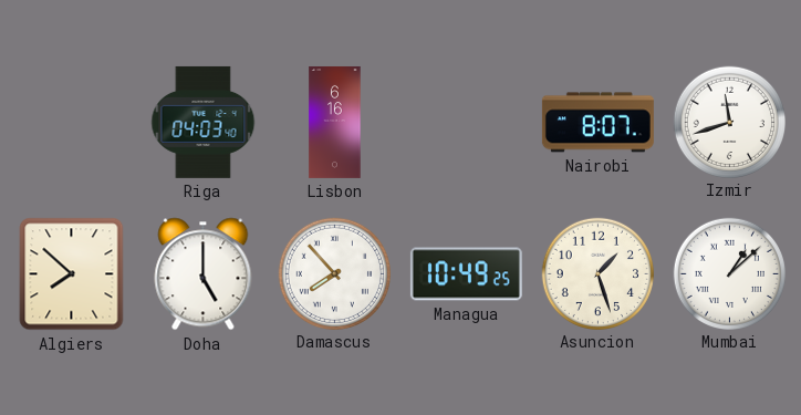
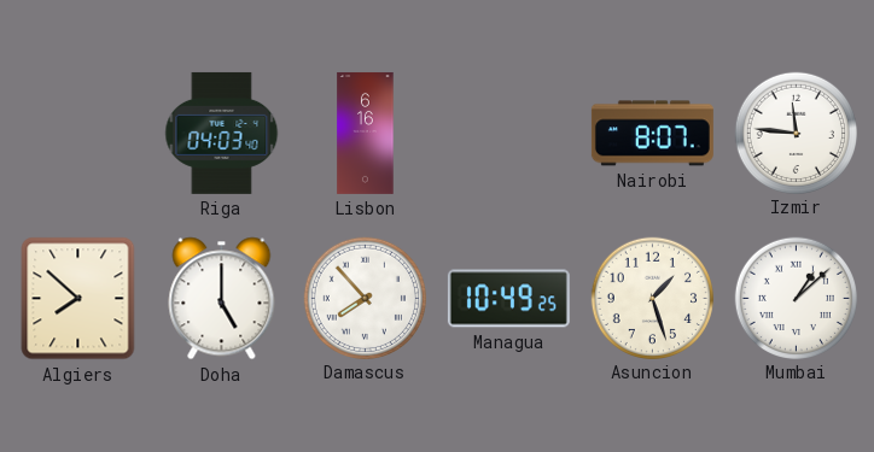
Izmir: 11:42 -> 11:46 (796, 133)
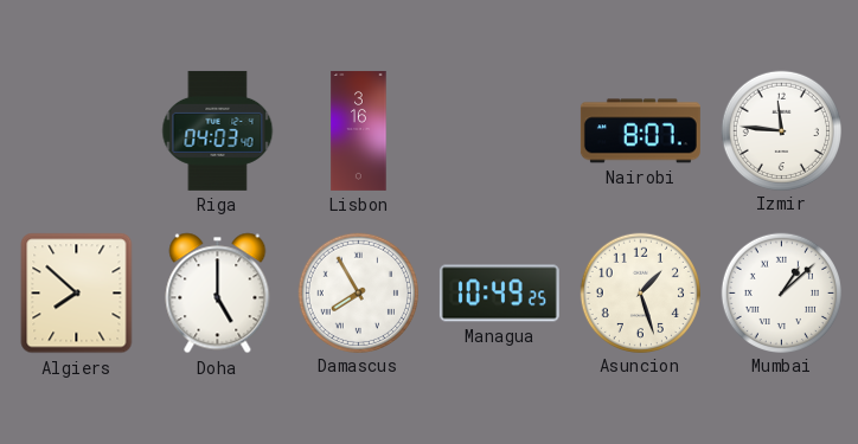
Lisbon: 6:16 -> 3:16 (359, 130)
Damascus: 7:53 -> 7:55 (358, 292)
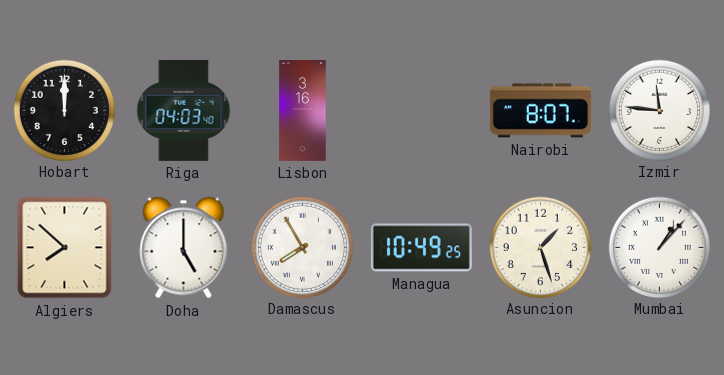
Hobart: none -> 12:00 (64, 110)
Mumbai: 1:08 -> 1:07 (659, 247)
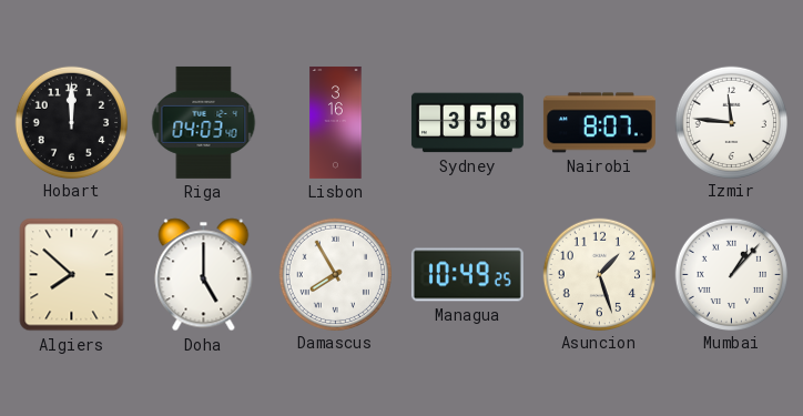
Sydney: none -> 3:58 (467, 123)
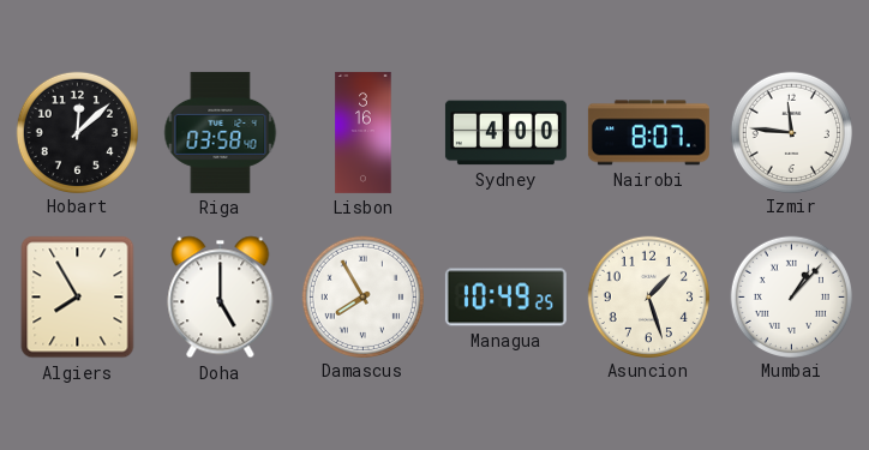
Hobart: 12:00 -> 12:08 (77, 132)
Riga: 04:03 -> 03:58 (221, 132)
Sydney: 3:58 -> 4:00 (505, 133)
Algiers: 7:52 -> 7:55 (78, 298)
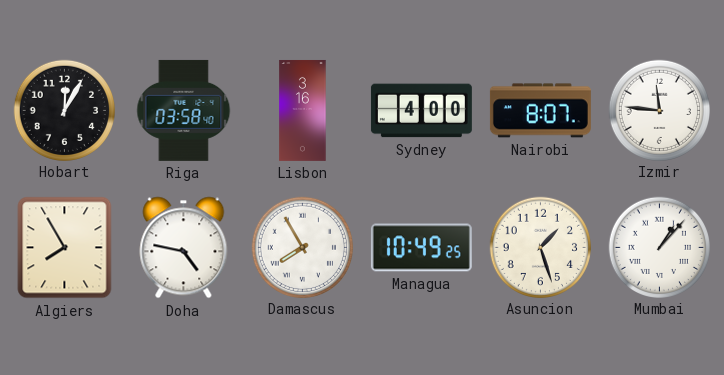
Hobart: 12:08 -> 12:05 (64, 110)
Doha: 5:00 -> 4:47 (184, 248)
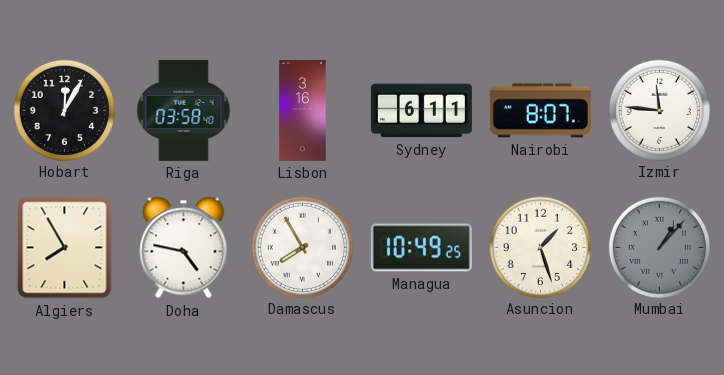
Sydney: 4:00 -> 6:11 (421, 111)
Mumbai dial: white -> grey (659, 247)
